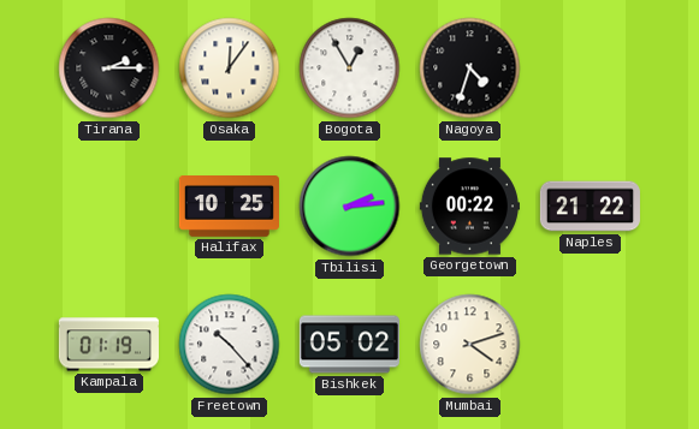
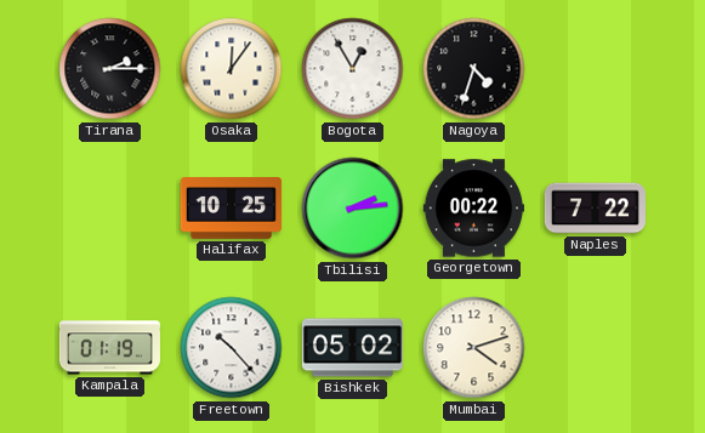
Naples: 21:22 -> 7:22 (595, 209)
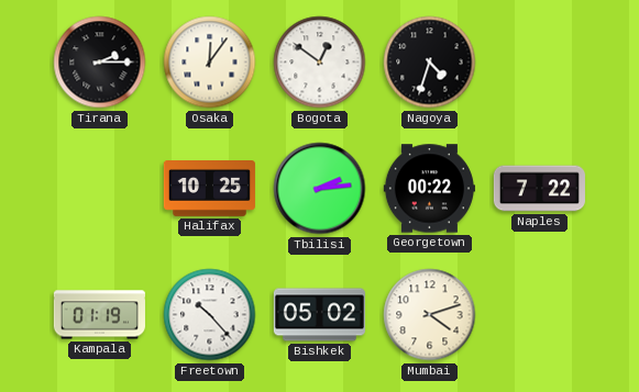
Bogota: 12:55 -> 12:51 (320, 63)
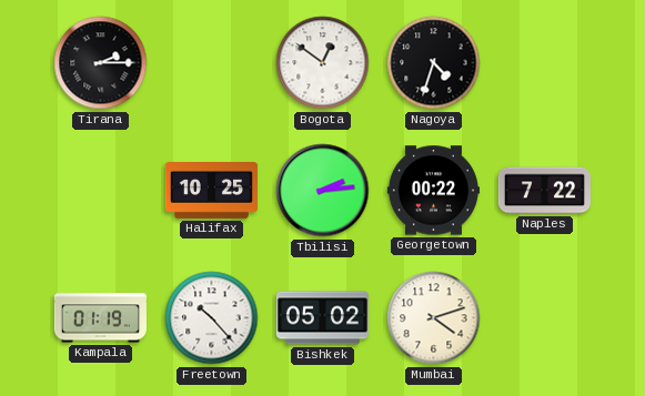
Osaka: 12:06 -> none (210, 63)
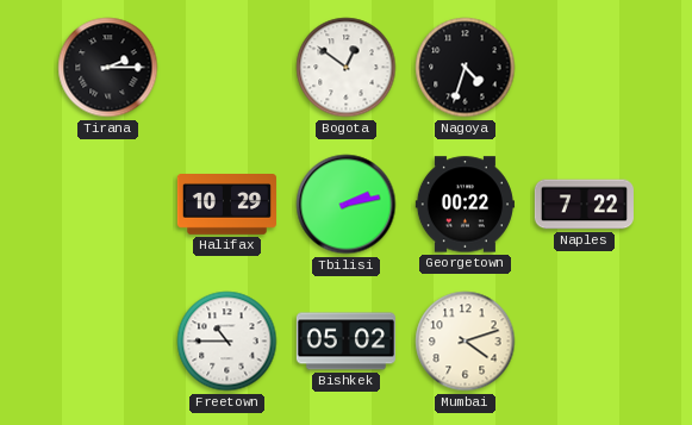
Halifax: 10:25 -> 10:29 (226, 205)
Tbilisi: 2:14 -> 2:13 (347, 205)
Kampala: 01:19 -> none (100, 318)
Freetown: 10:23 -> 10:45 (227, 342)
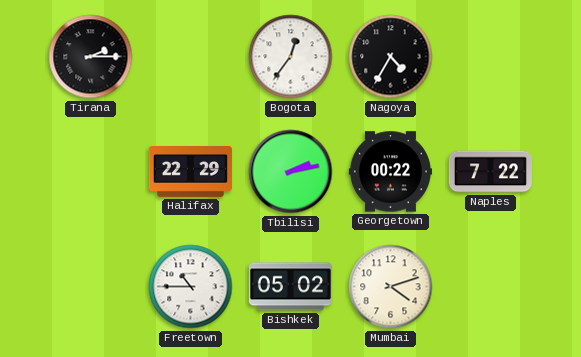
Bogota: 12:51 -> 12:36 (291, 57)
Nagoya: 4:33 -> 4:35 (391, 57)
Halifax: 10:29 -> 22:29 (190, 172)
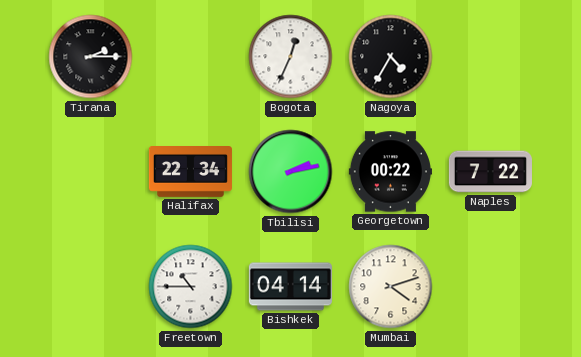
Bogota: 12:36 -> 12:34 (291, 57)
Halifax: 22:29 -> 22:34 (190, 172)
Bishkek: 05:02 -> 04:14 (290, 287)
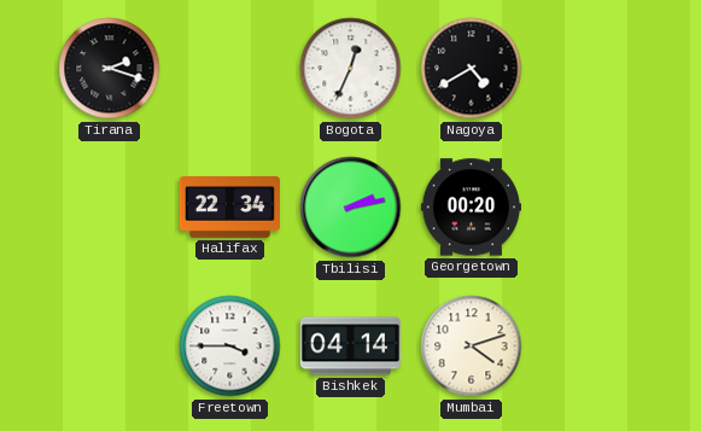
Tirana: 2:15 -> 2:18 (110, 69)
Nagoya: 4:35 -> 4:40 (472, 69)
Georgetown: 00:22 -> 00:20 (471, 208)
Naples: 7:22 -> none (490, 172)
Freetown: 10:45 -> 3:45 (230, 346)
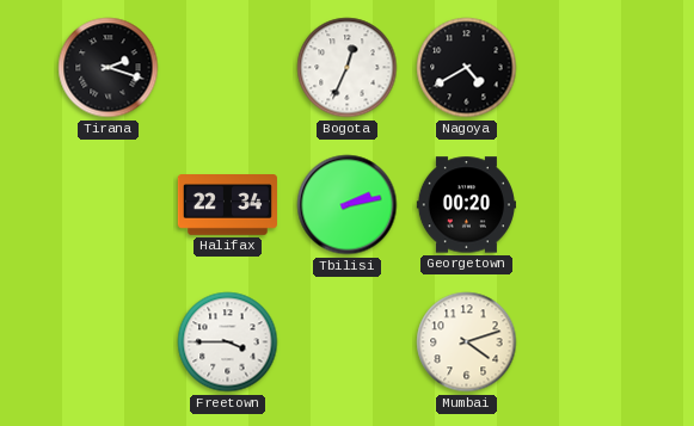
Bishkek: 04:14 -> none (350, 346)
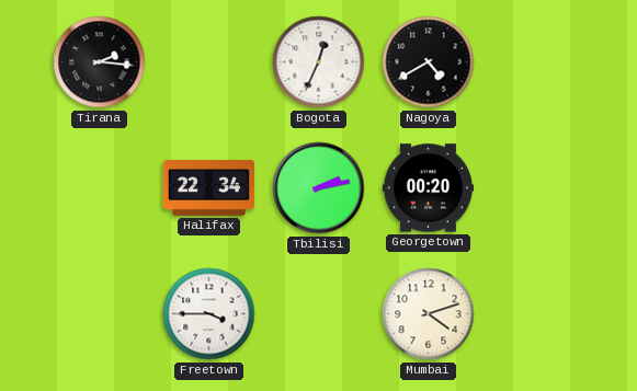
Tirana: 2:18 -> 2:16 (100, 62)
